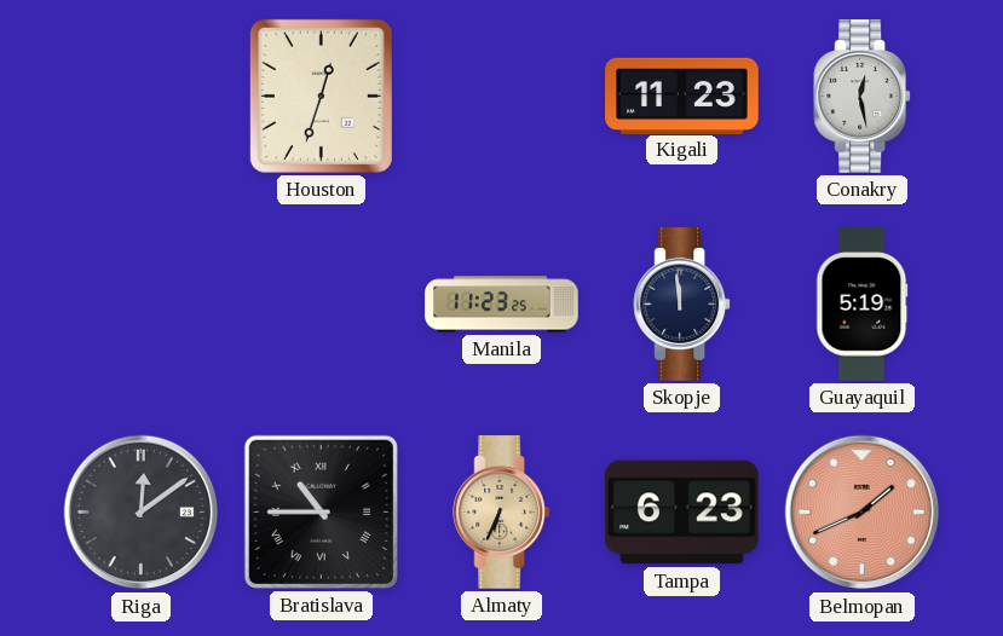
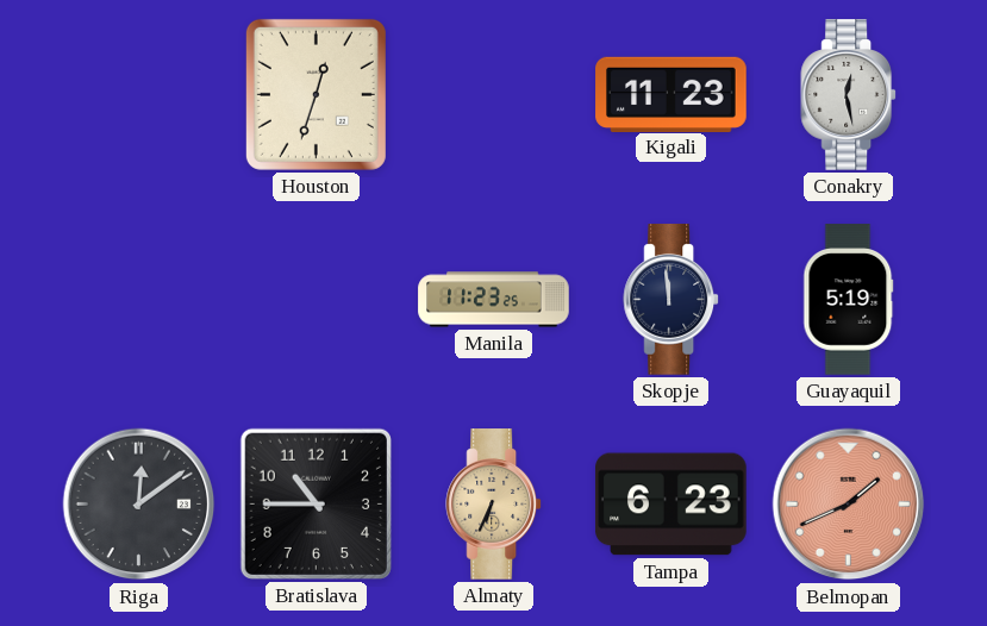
Bratislava numerals: Roman -> Arabic (316, 503)
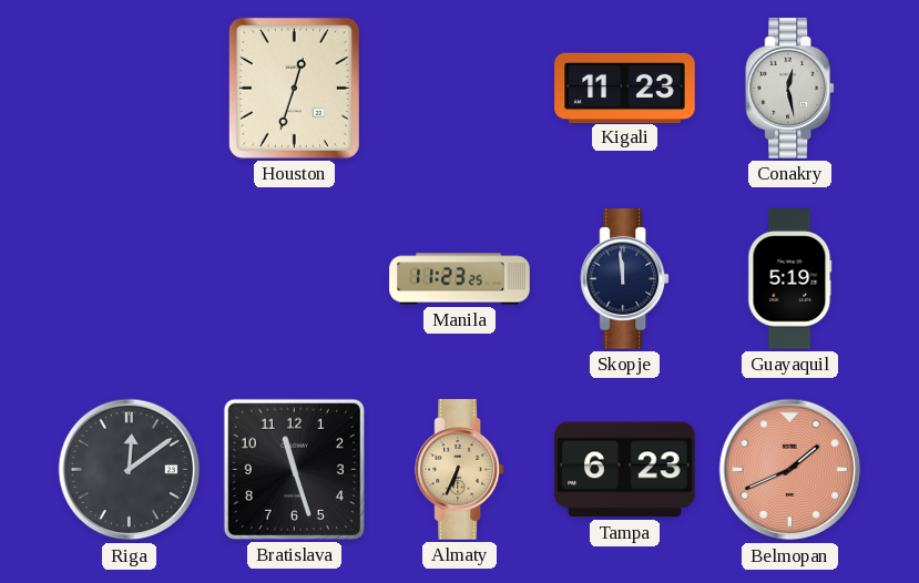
Bratislava: 10:45 -> 11:27 (294, 469)
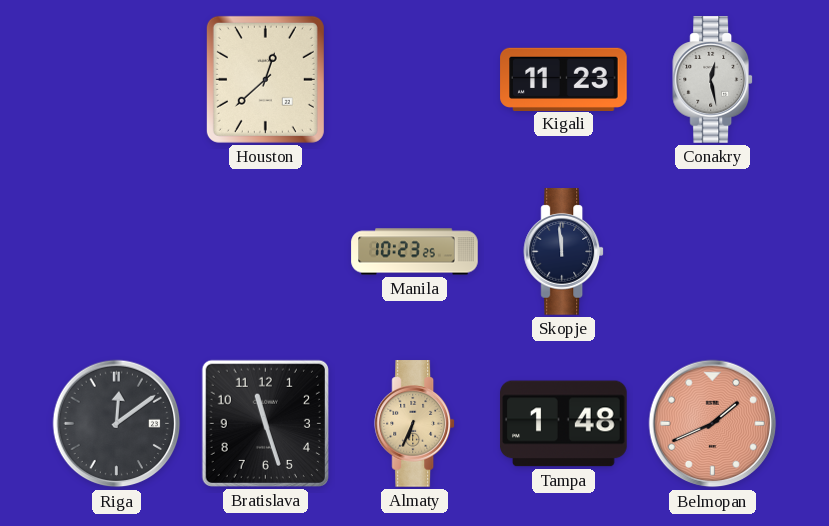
Houston: 12:33 -> 12:38 (265, 79)
Manila: 11:23 -> 10:23 (415, 252)
Guayaquil: 5:19 -> none (790, 279)
Tampa: 6:23 -> 1:48 (564, 424)
